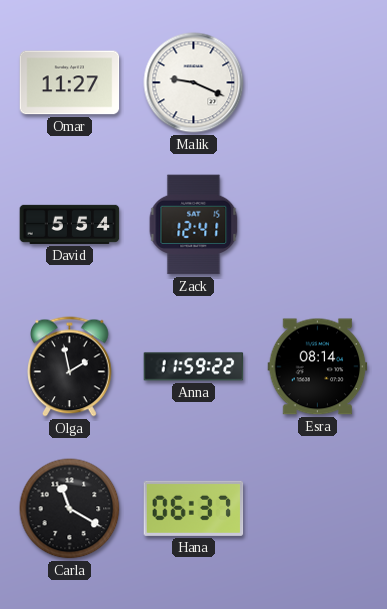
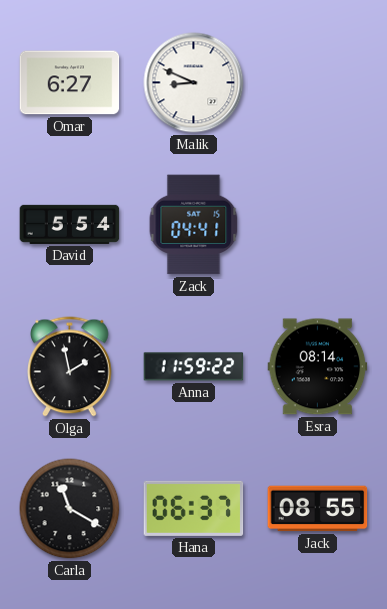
Omar: 11:27 -> 6:27 (70, 83)
Malik: 9:19 -> 8:49 (194, 83)
Zack: 12:41 -> 04:41 (194, 225)
Jack: none -> 08:55 (318, 509)
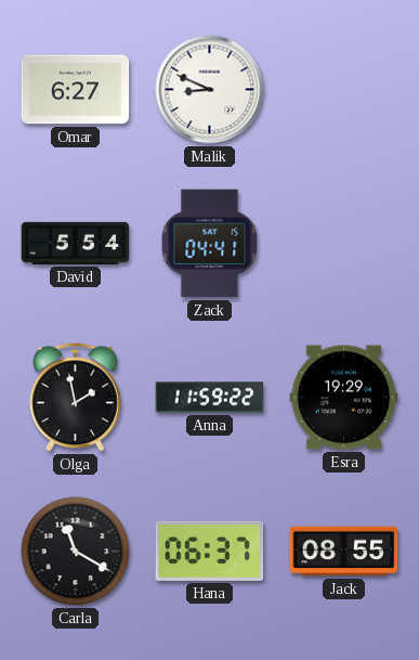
Esra: 08:14 -> 19:29 (344, 398)
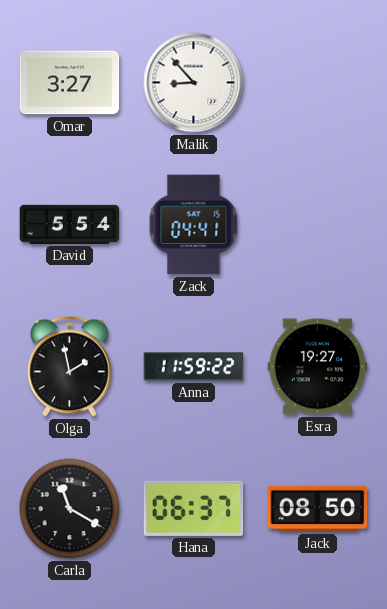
Omar: 6:27 -> 3:27 (70, 83)
Malik: 8:49 -> 8:53 (194, 83)
Esra: 19:29 -> 19:27 (318, 367)
Jack: 08:55 -> 08:50 (318, 509)
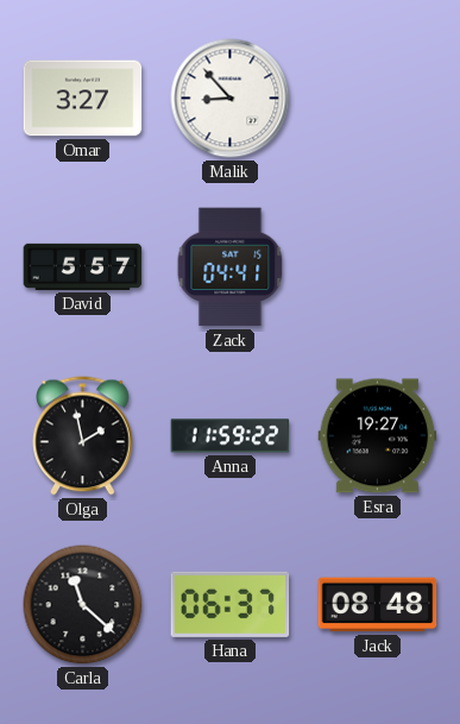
David: 5:54 -> 5:57 (83, 266)
Carla: 11:20 -> 11:22 (83, 605)
Jack: 08:50 -> 08:48 (378, 605)
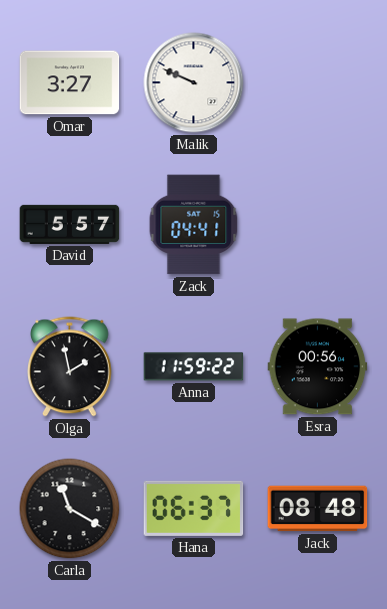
Malik: 8:53 -> 9:49 (194, 83)
Esra: 19:27 -> 00:56 (318, 367)
Carla: 11:22 -> 11:20 (70, 509)
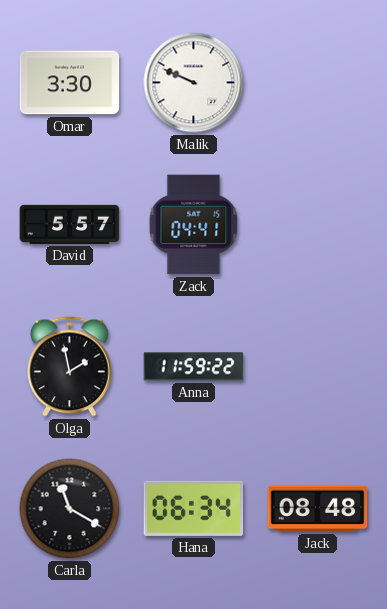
Omar: 3:27 -> 3:30 (70, 83)
Esra: 00:56 -> none (318, 367)
Hana: 06:37 -> 06:34 (194, 508)
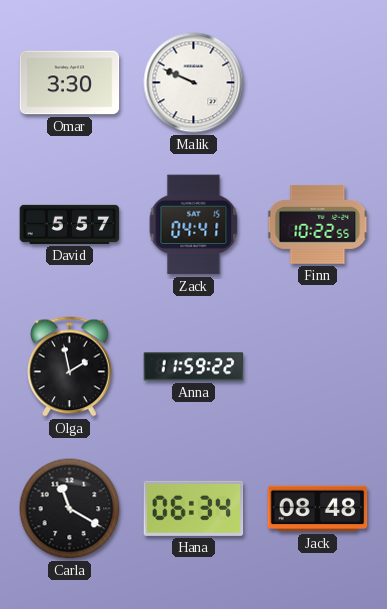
Finn: none -> 10:22 (318, 225)
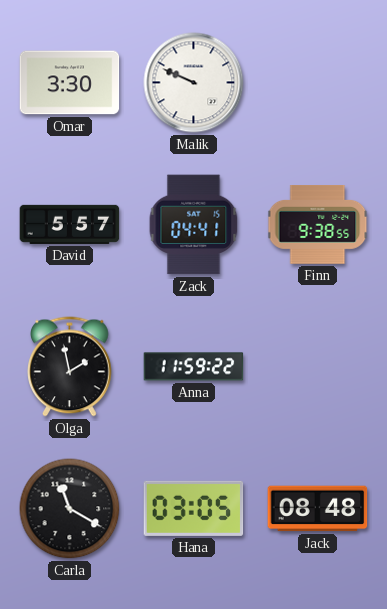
Finn: 10:22 -> 9:38 (318, 225)
Hana: 06:34 -> 03:05 (194, 508)
